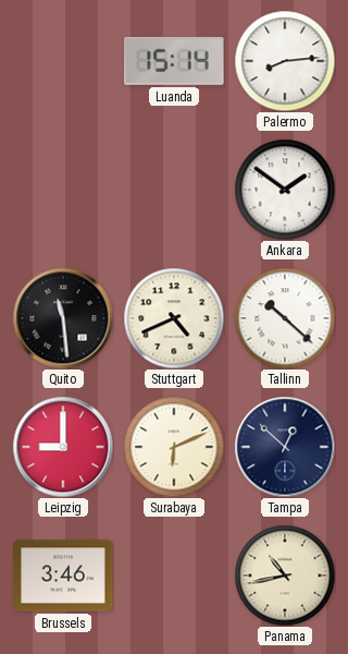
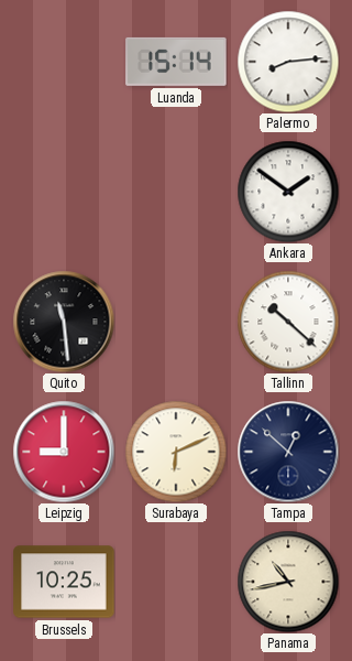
Stuttgart: 4:41 -> none (174, 318)
Brussels: 3:46 -> 10:25 (64, 582)
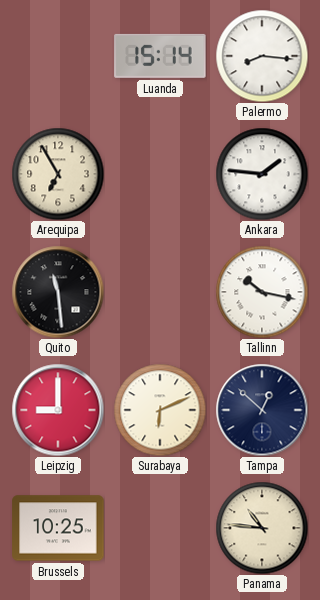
Palermo: 8:14 -> 8:16 (262, 56)
Arequipa: none -> 6:55 (58, 174)
Ankara: 1:51 -> 1:46 (262, 174)
Tallinn: 10:22 -> 10:17 (262, 292)
Panama: 10:43 -> 10:46 (262, 528)
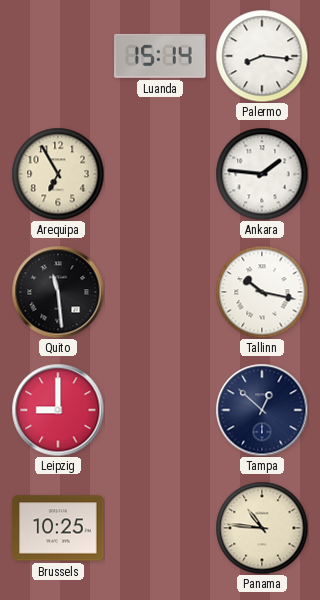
Surabaya: 6:11 -> none (160, 410)
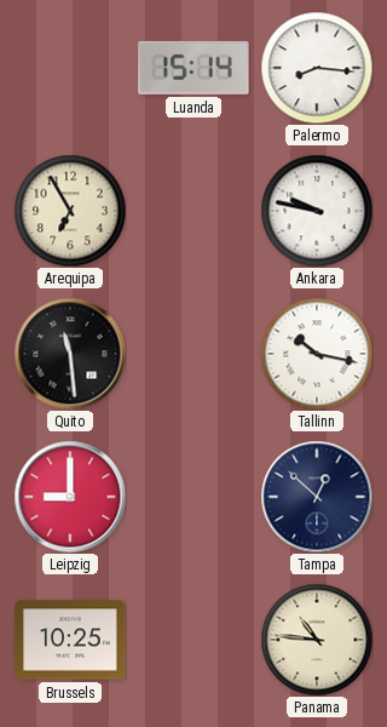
Ankara: 1:46 -> 9:47 (317, 211)
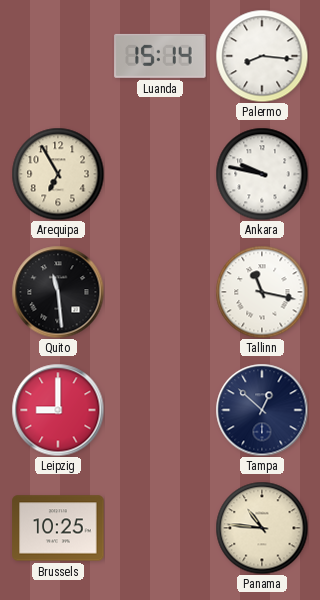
Tallinn: 10:17 -> 11:17 (262, 292)
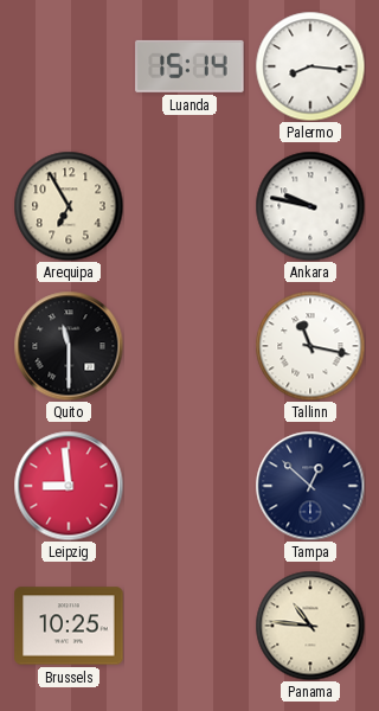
Quito: 11:29 -> 11:30 (69, 346)
Leipzig: 9:00 -> 8:59 (69, 486)
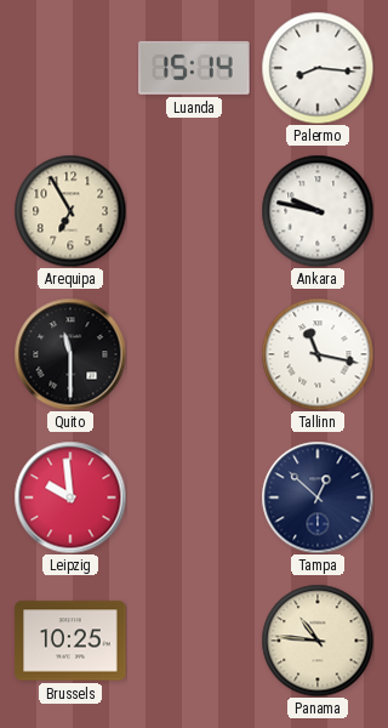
Leipzig: 8:59 -> 9:59 (70, 497)
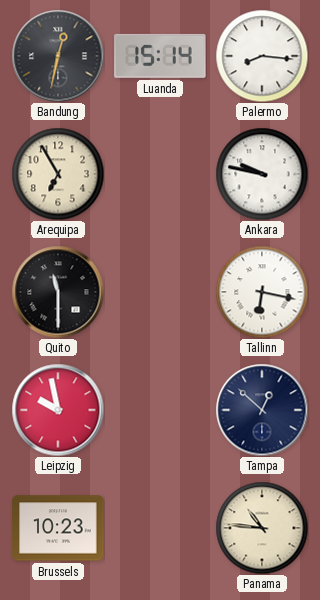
Bandung: none -> 12:32 (58, 56)
Tallinn: 11:17 -> 6:17 (262, 292)
Leipzig: 9:59 -> 9:58 (58, 410)
Brussels: 10:25 -> 10:23 (58, 528)
